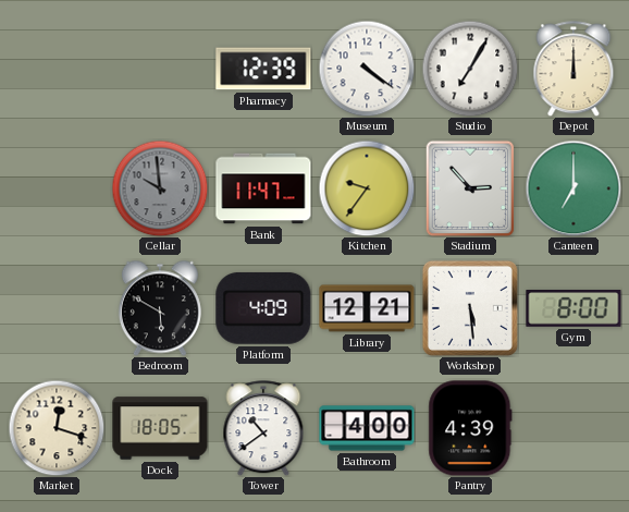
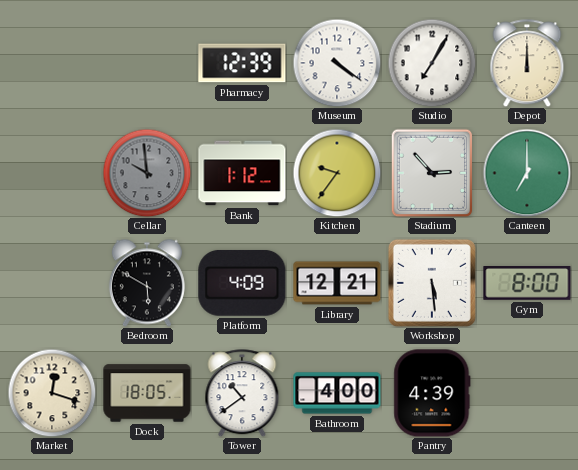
Bank: 11:47 -> 1:12 (242, 173)
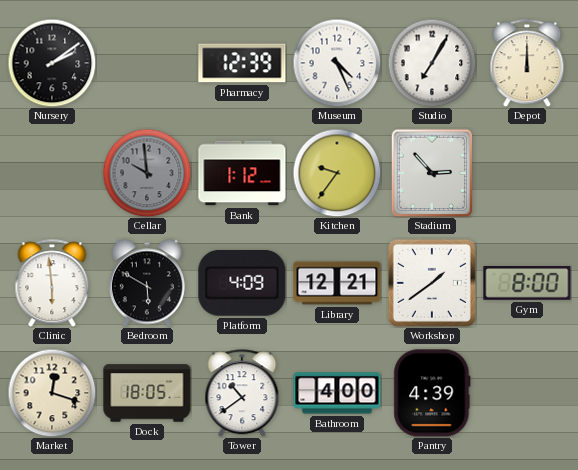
Nursery: none -> 2:09 (52, 63)
Museum: 4:21 -> 4:26 (337, 63)
Canteen: 7:00 -> none (527, 173)
Clinic: none -> 5:59 (52, 283)
Workshop: 5:29 -> 1:39 (432, 283)
